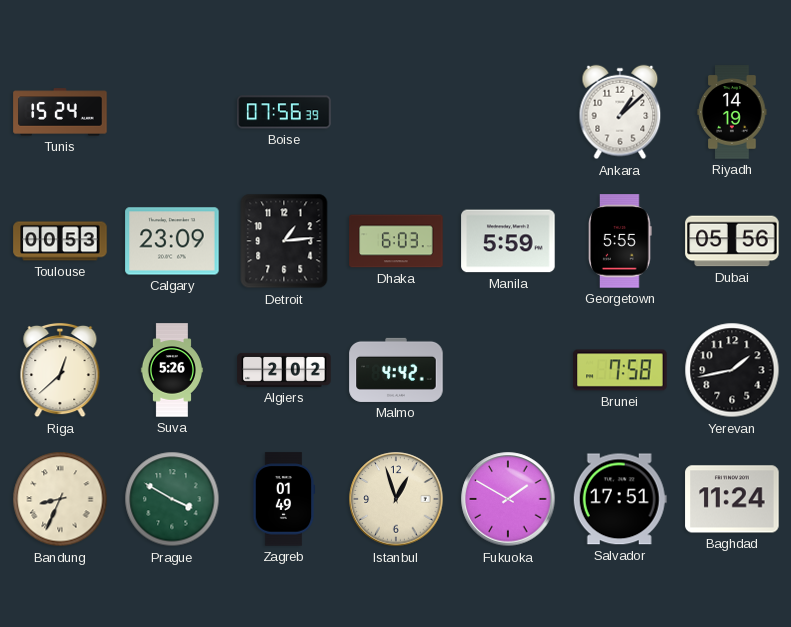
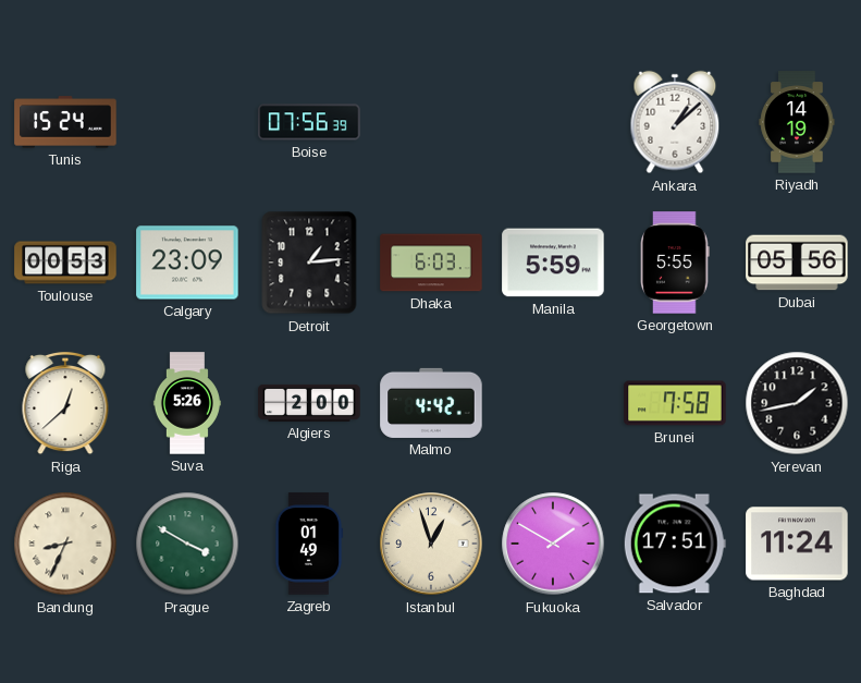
Algiers: 2:02 -> 2:00 (309, 403)
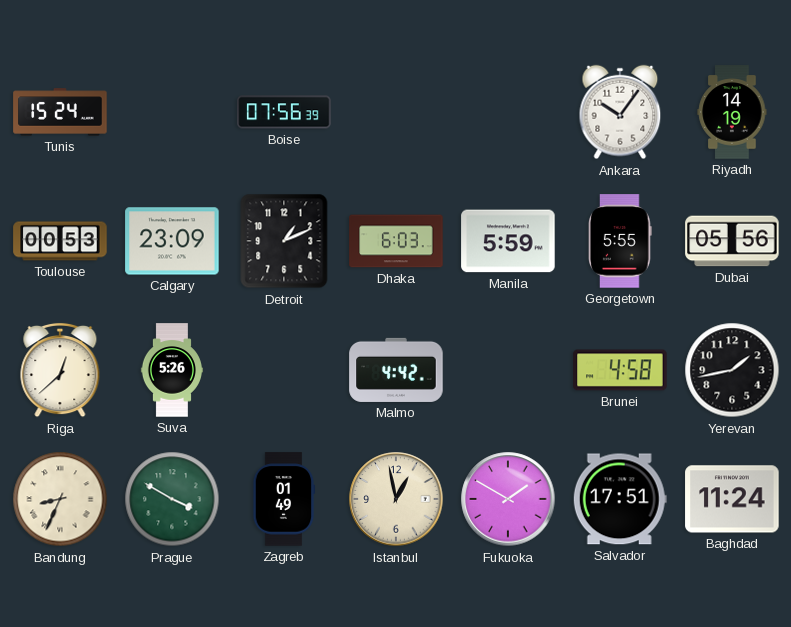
Ankara: 1:08 -> 10:06 (620, 112)
Detroit: 1:14 -> 1:11 (284, 241)
Algiers: 2:00 -> none (309, 403)
Brunei: 7:58 -> 4:58 (620, 370)
Istanbul: 12:57 -> 12:58 (396, 499)
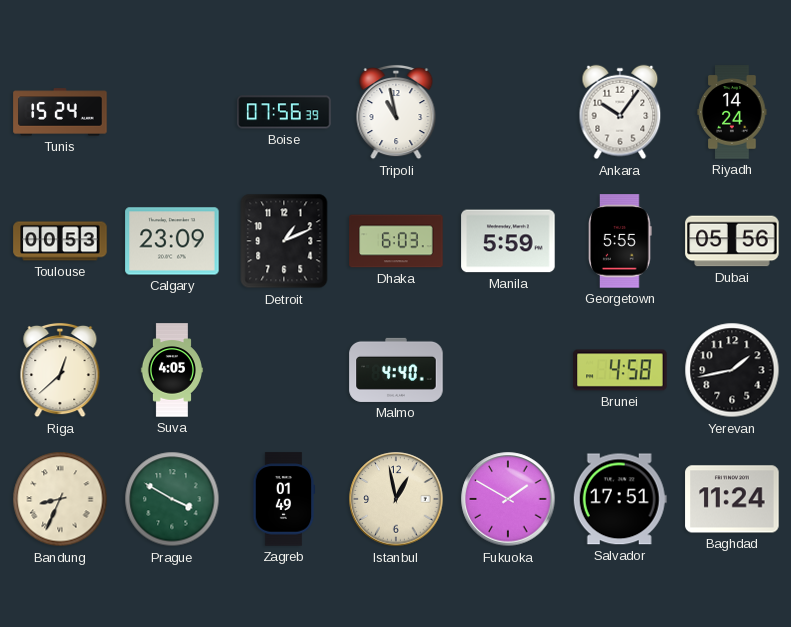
Tripoli: none -> 10:58 (396, 112)
Riyadh: 14:19 -> 14:24 (732, 112)
Suva: 5:26 -> 4:05 (172, 370)
Malmo: 4:42 -> 4:40 (396, 370)
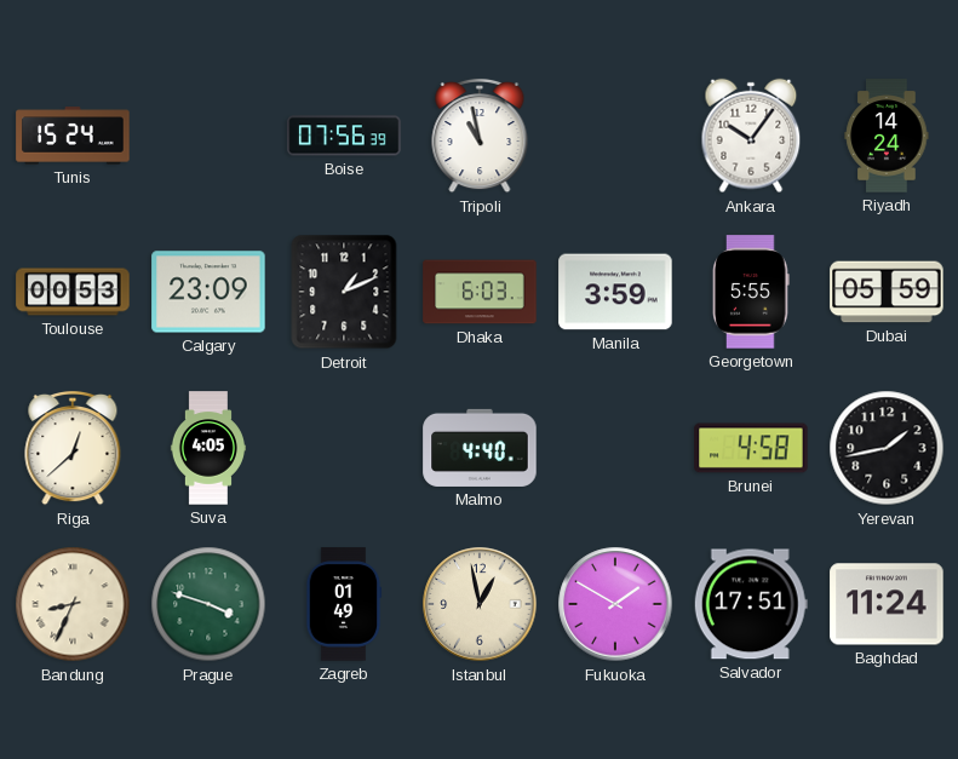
Manila: 5:59 -> 3:59 (615, 292)
Dubai: 05:56 -> 05:59 (887, 292)
Prague: 3:50 -> 3:48 (208, 604)
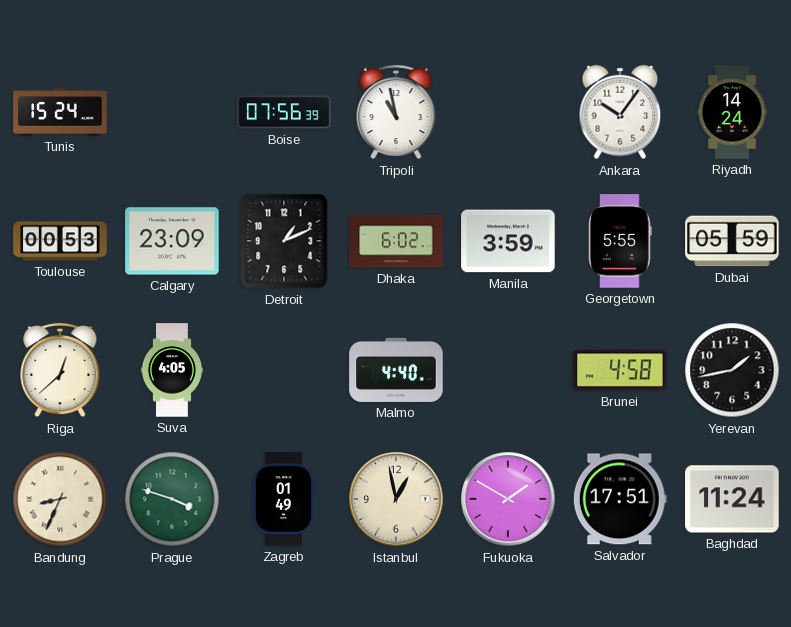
Dhaka: 6:03 -> 6:02 (396, 241)
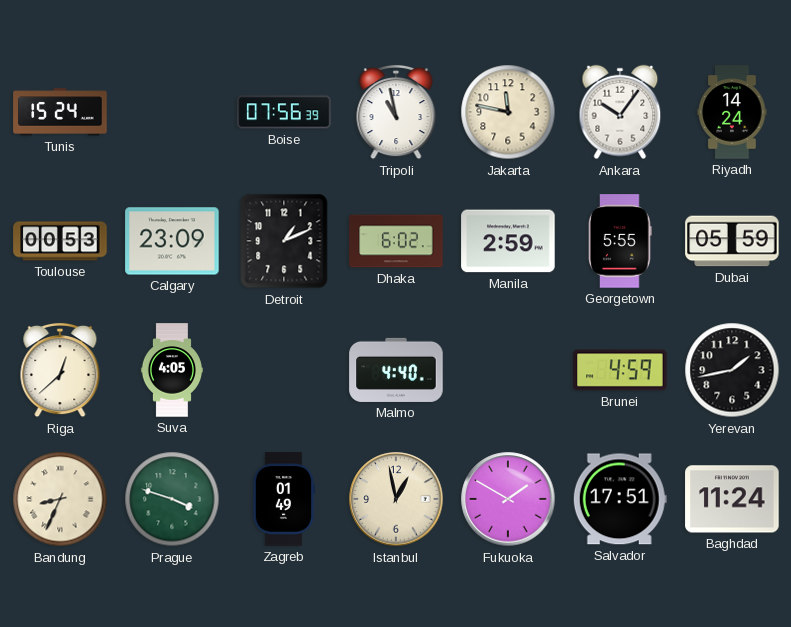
Jakarta: none -> 11:47 (508, 112)
Manila: 3:59 -> 2:59 (508, 241)
Brunei: 4:58 -> 4:59 (620, 370)
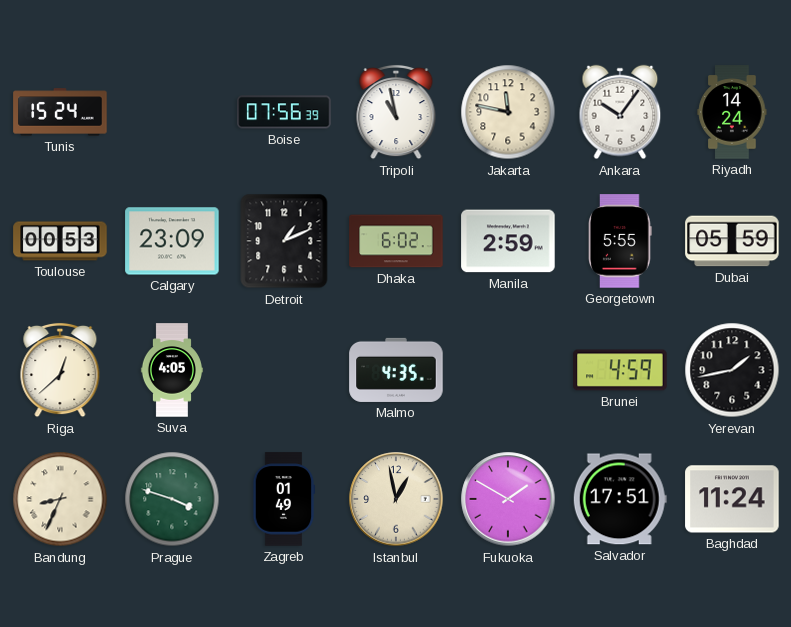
Malmo: 4:40 -> 4:35 (396, 370)
